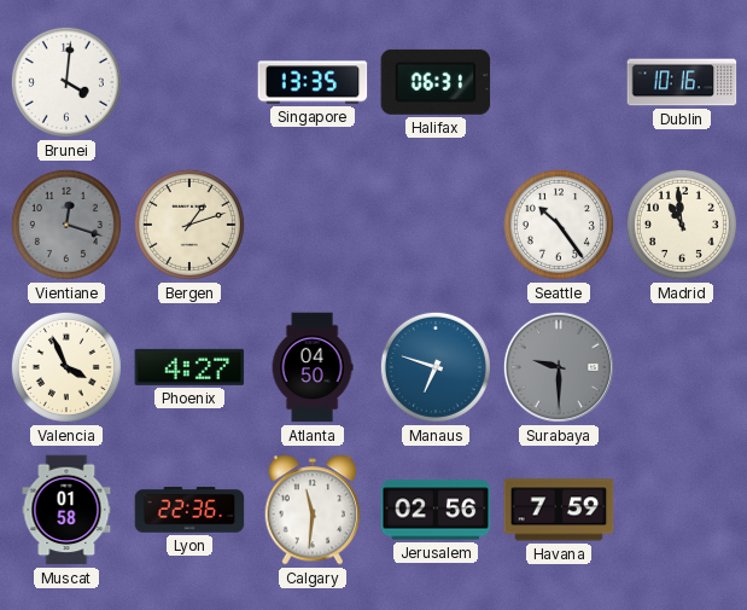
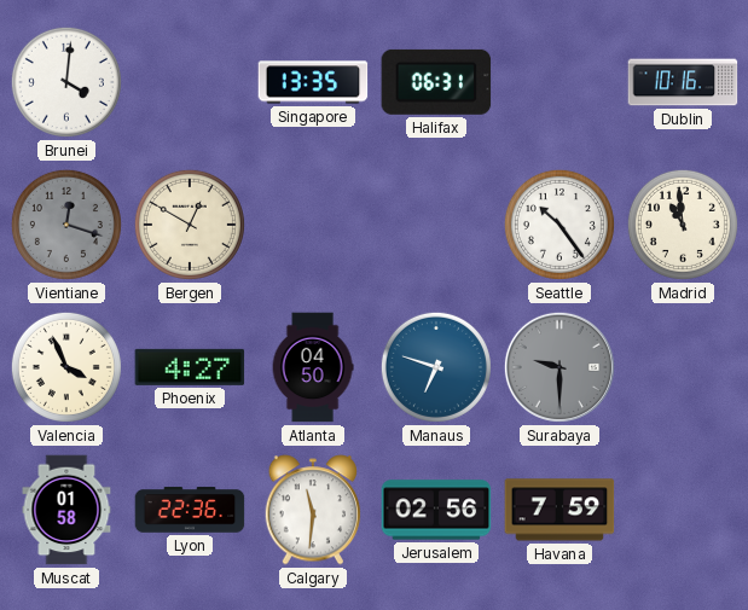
Bergen: 1:12 -> 12:50 (190, 225)
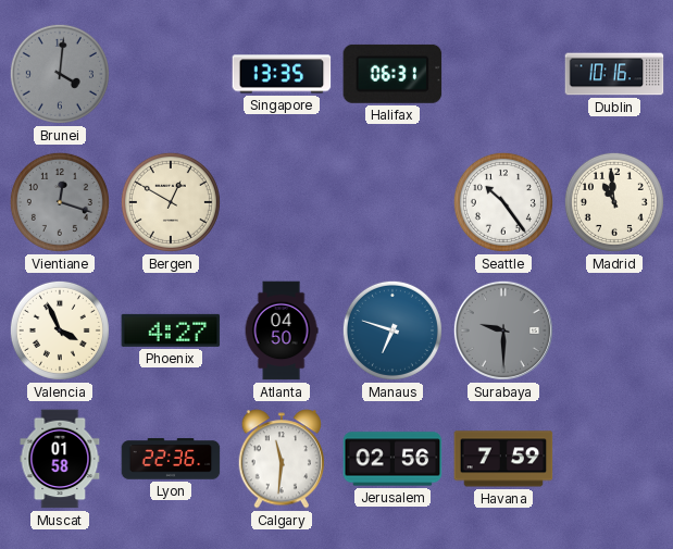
Brunei dial: white -> grey (60, 74)
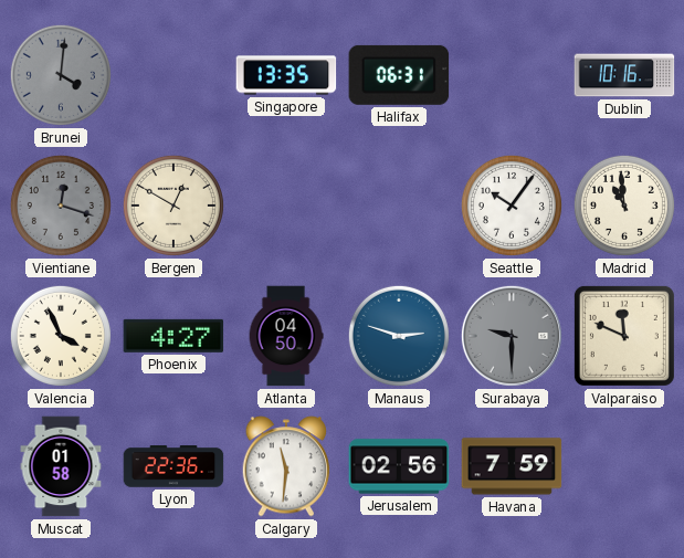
Seattle: 10:24 -> 10:06 (512, 206)
Manaus: 6:48 -> 2:48 (399, 336)
Valparaiso: none -> 11:49 (624, 336)
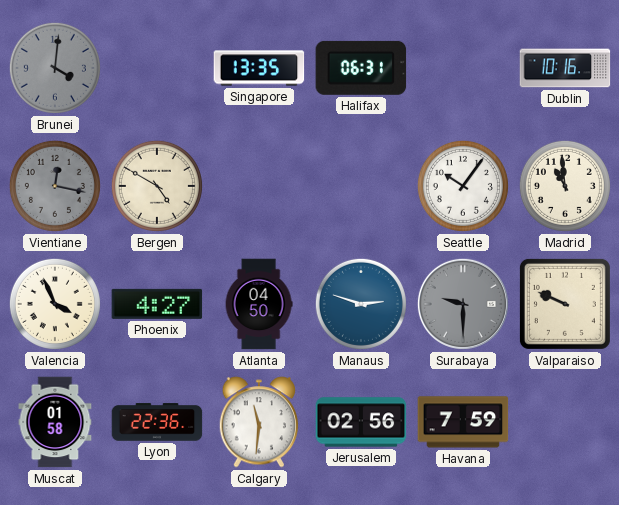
Vientiane: 12:18 -> 12:17 (55, 186)
Bergen: 12:50 -> 4:50 (157, 186)
Valparaiso: 11:49 -> 9:49 (565, 304)
